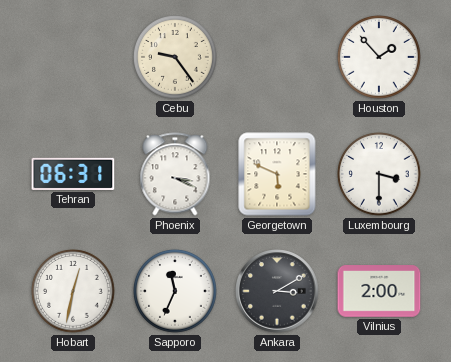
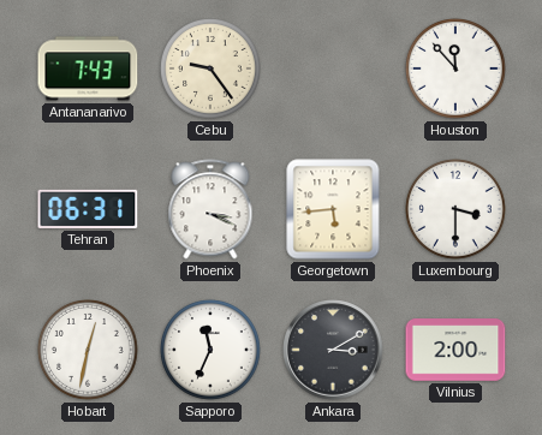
Antananarivo: none -> 7:43 (88, 68)
Houston: 1:53 -> 11:53 (457, 70)
Georgetown: 5:49 -> 5:44 (333, 209)
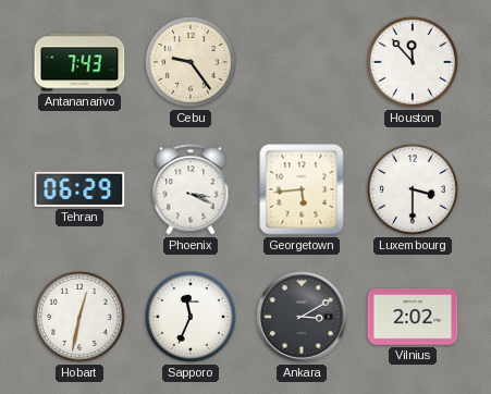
Tehran: 06:31 -> 06:29 (79, 189)
Vilnius: 2:00 -> 2:02 (413, 317)
